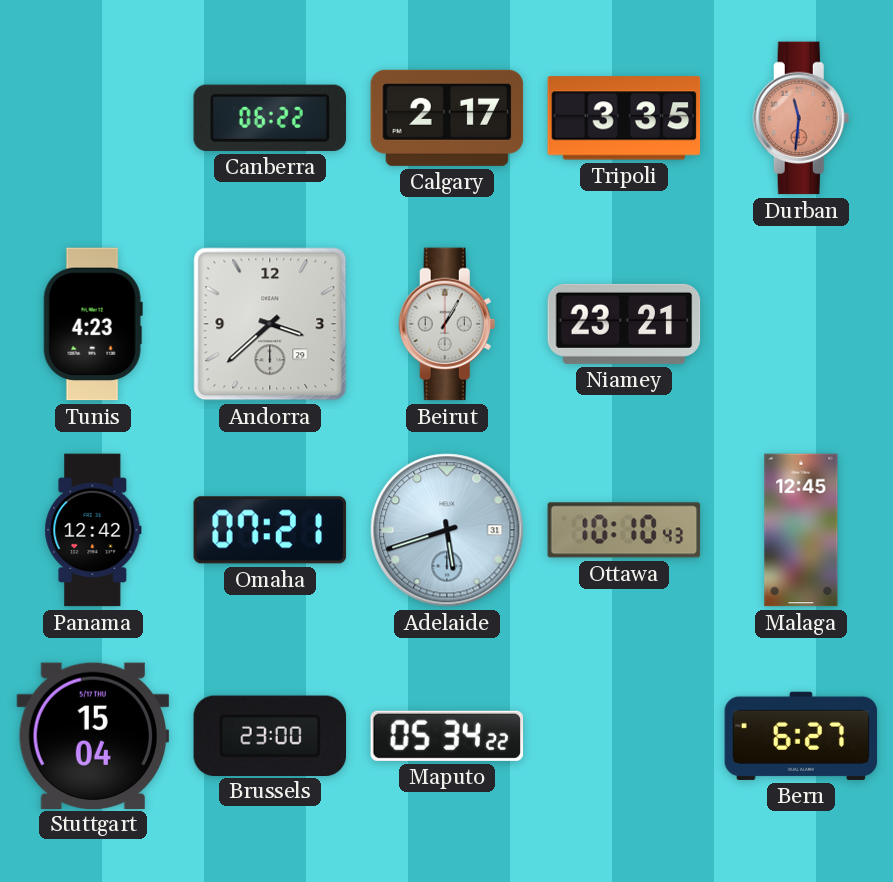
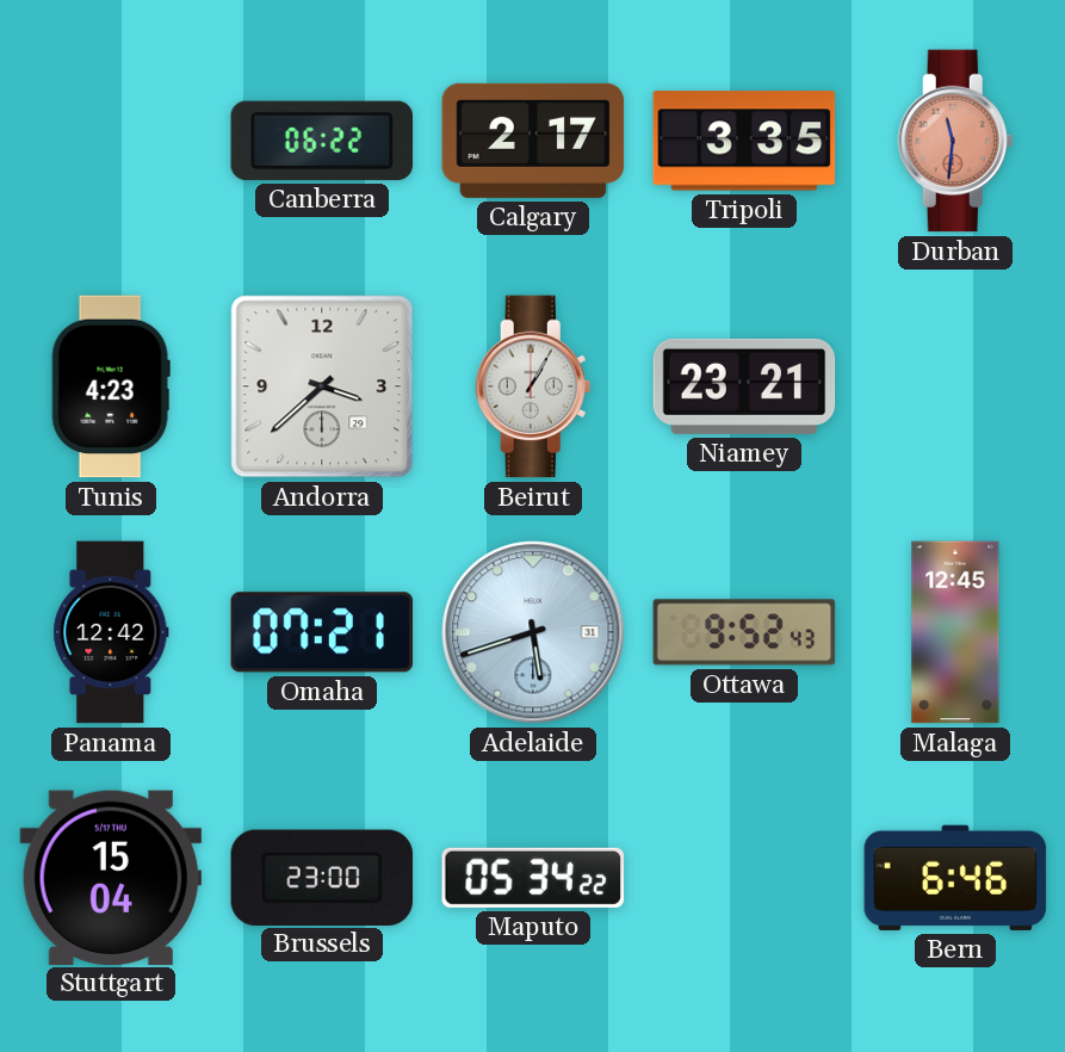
Ottawa: 10:10 -> 9:52 (744, 632)
Bern: 6:27 -> 6:46 (955, 878)
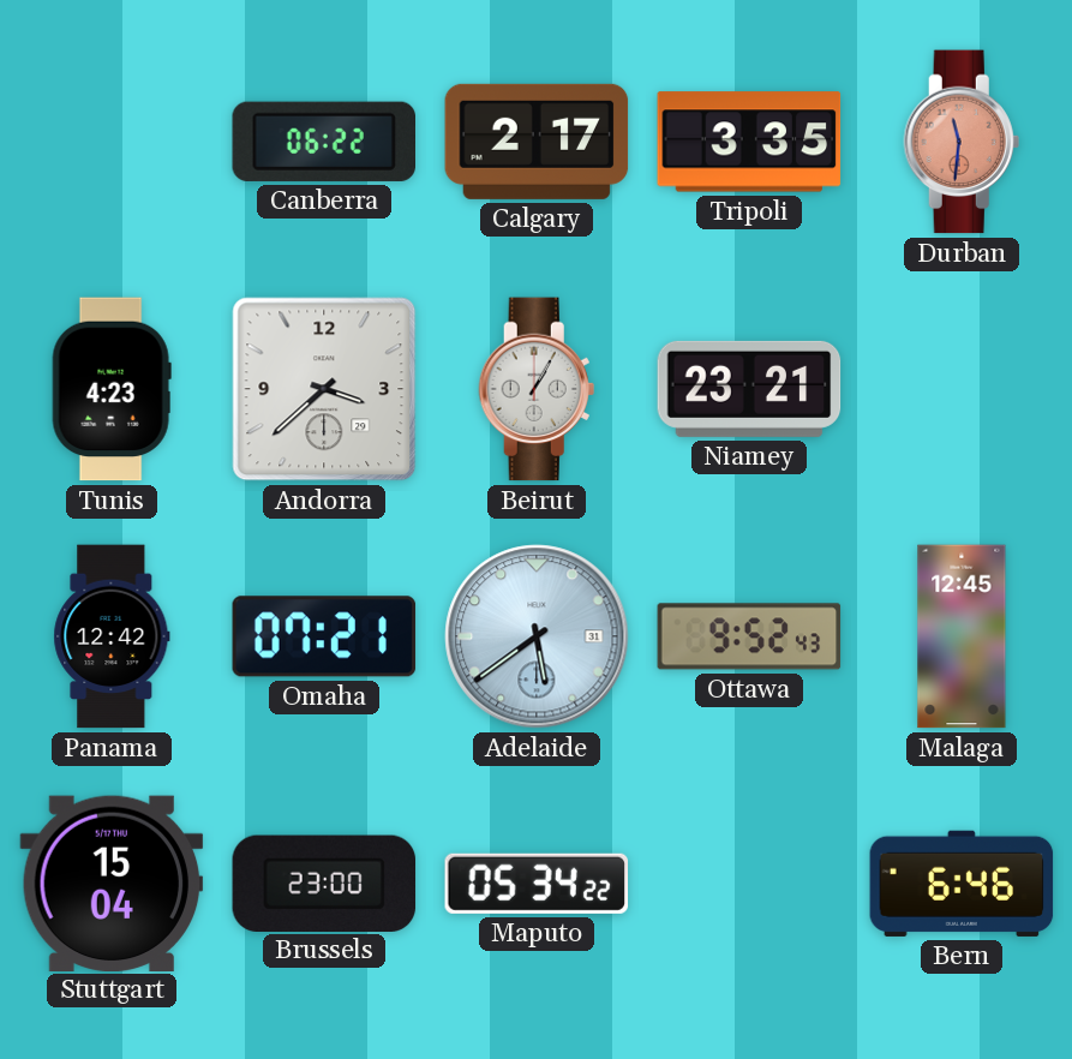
Adelaide: 5:42 -> 5:39 (537, 636)
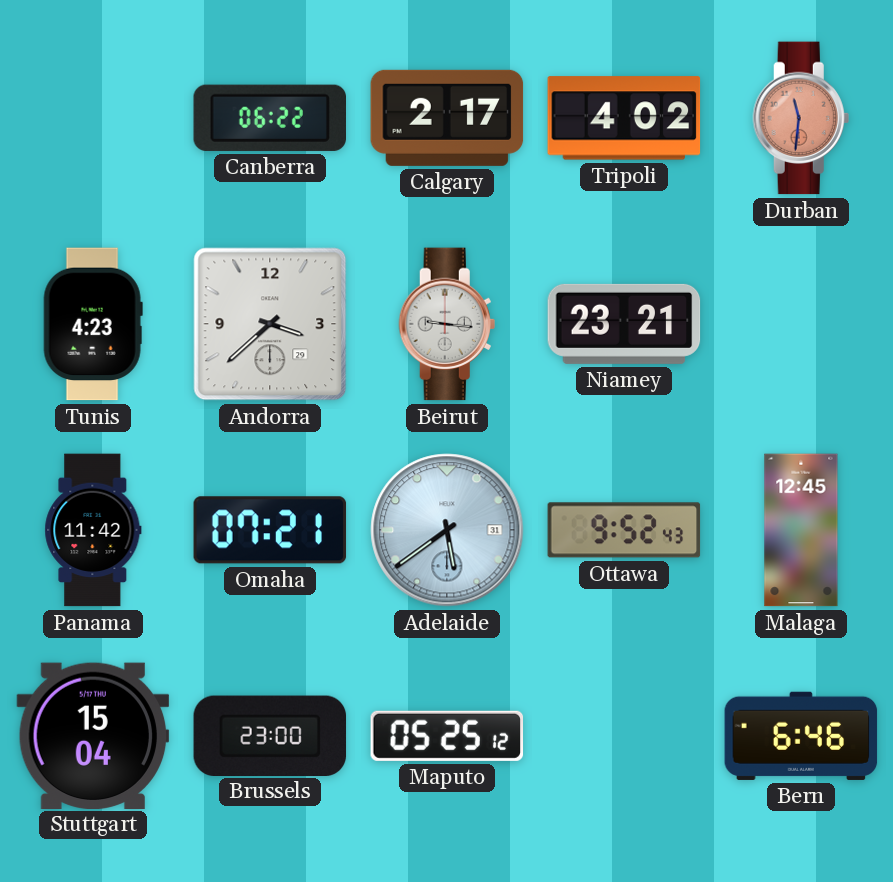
Tripoli: 3:35 -> 4:02 (624, 118)
Beirut: 1:05 -> 9:16 (447, 324)
Panama: 12:42 -> 11:42 (93, 530)
Maputo: 05:34 -> 05:25 (447, 736)
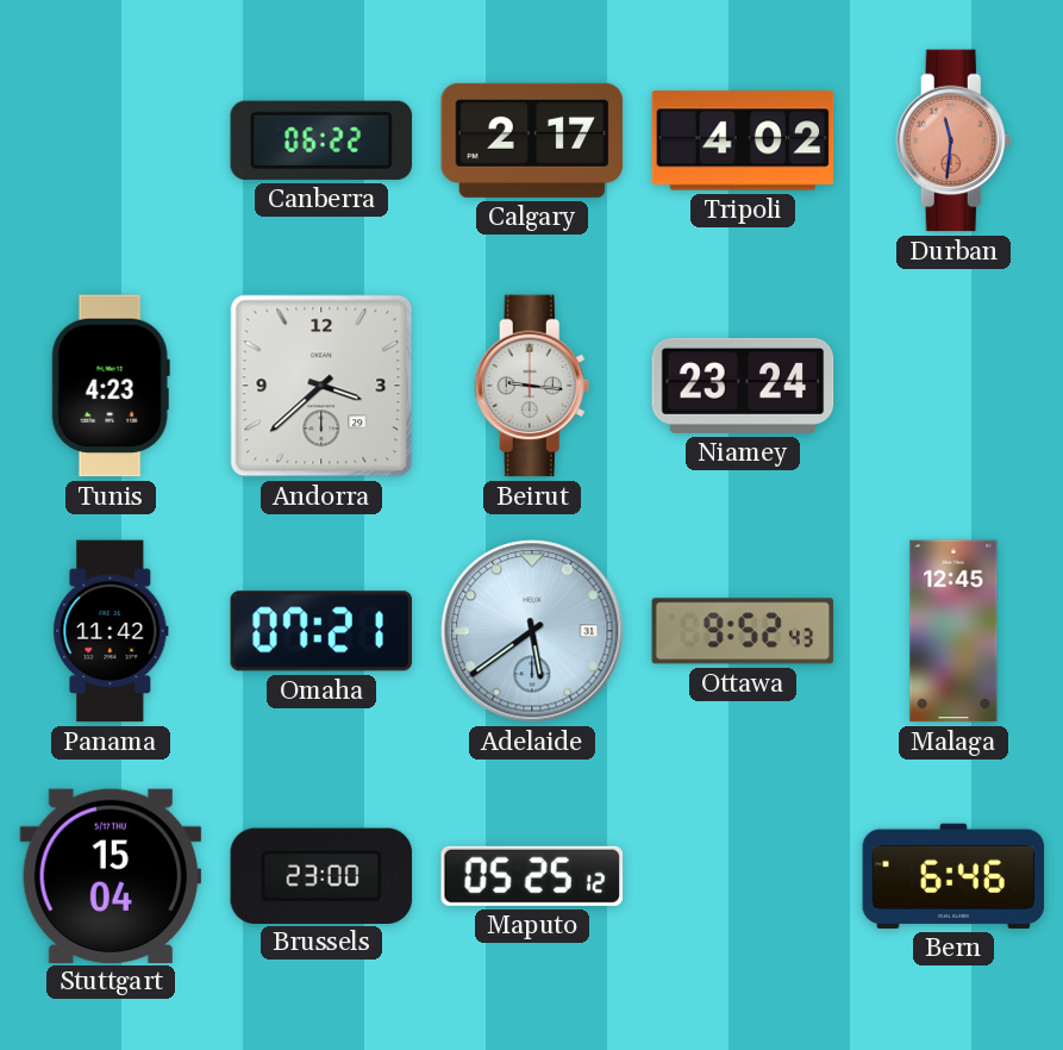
Niamey: 23:21 -> 23:24 (743, 386)
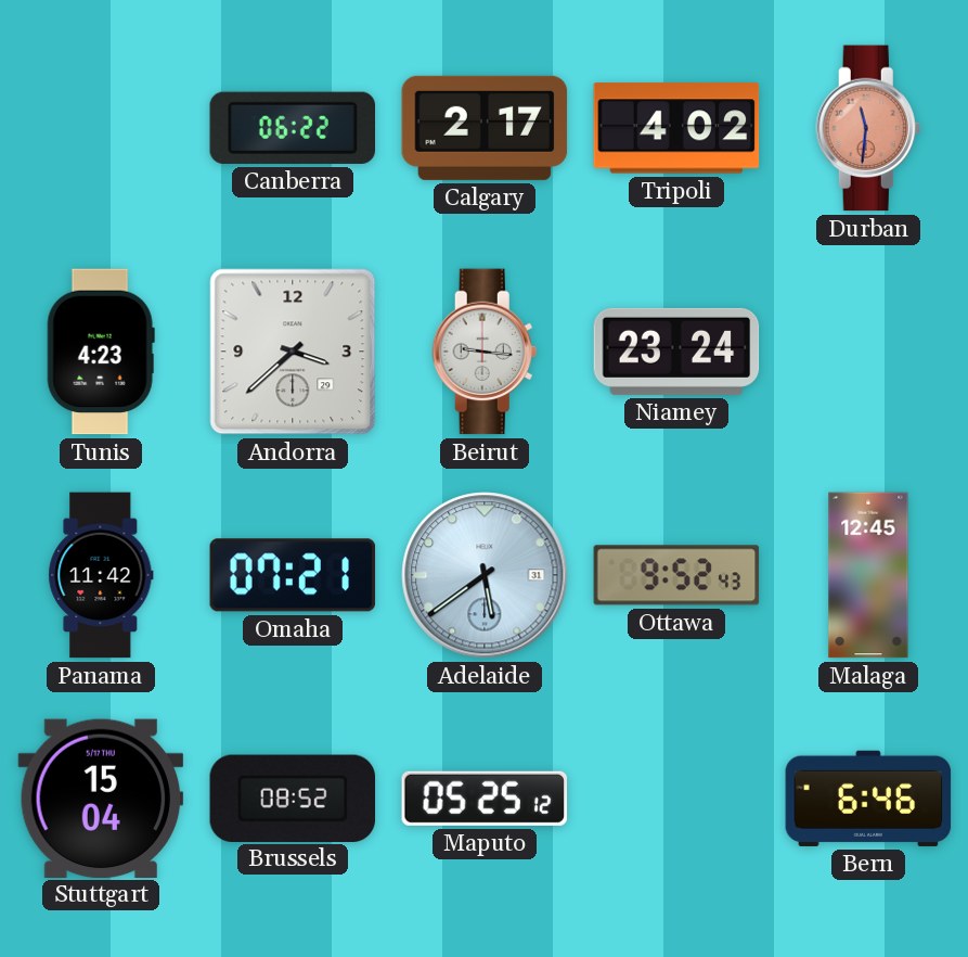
Brussels: 23:00 -> 08:52 (293, 797)
